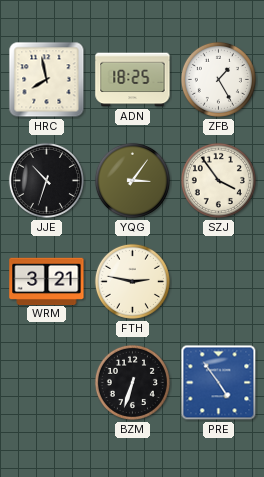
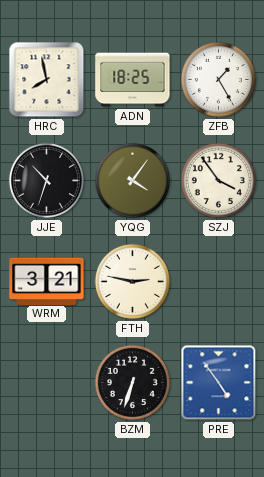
YQG: 3:06 -> 4:06 (132, 180)
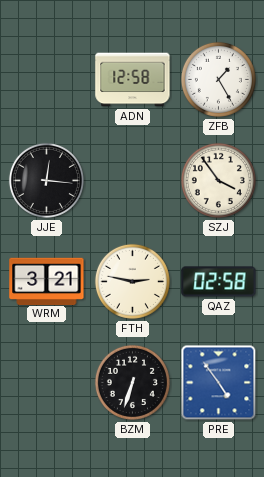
HRC: 7:58 -> none (47, 80)
ADN: 18:25 -> 12:58 (133, 80)
JJE: 10:33 -> 12:16 (46, 180)
YQG: 4:06 -> none (132, 180)
QAZ: none -> 02:58 (219, 282)
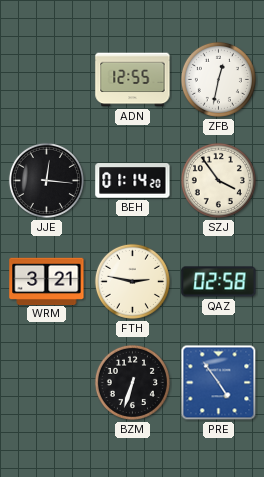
ADN: 12:58 -> 12:55 (133, 80)
ZFB: 1:25 -> 12:32 (218, 79)
BEH: none -> 01:14 (133, 181)
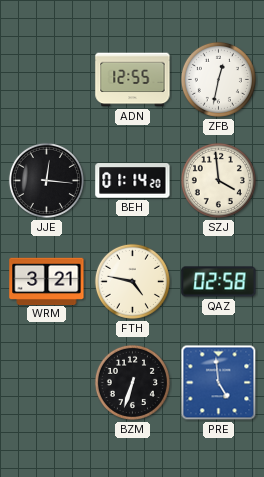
SZJ: 3:54 -> 3:59 (218, 180)
FTH: 2:47 -> 4:47 (132, 281)
PRE: 4:54 -> 4:59 (219, 383)
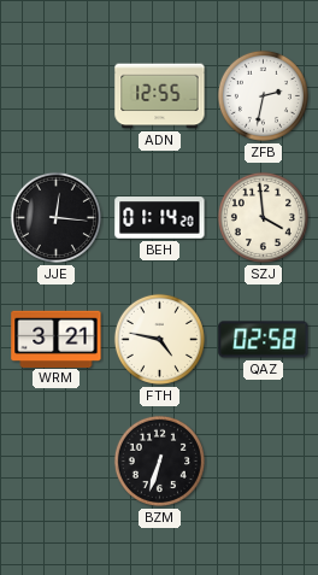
ZFB: 12:32 -> 2:32 (263, 95)
PRE: 4:59 -> none (219, 383)
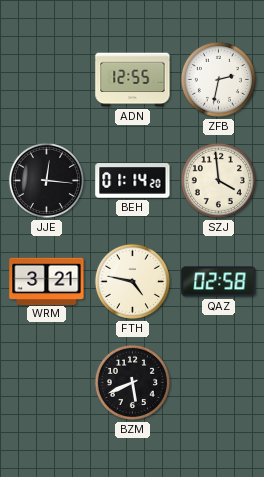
BZM: 6:33 -> 5:41 (132, 382)
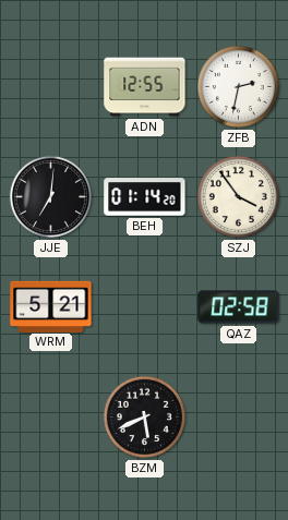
JJE: 12:16 -> 7:01 (50, 196)
SZJ: 3:59 -> 3:54 (238, 196)
WRM: 3:21 -> 5:21 (51, 306)
FTH: 4:47 -> none (132, 281)
